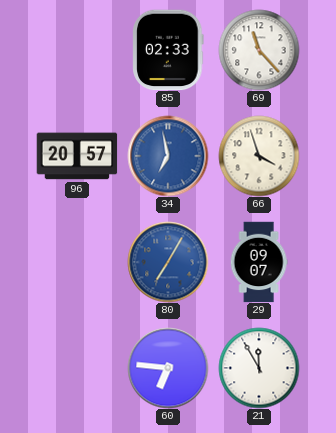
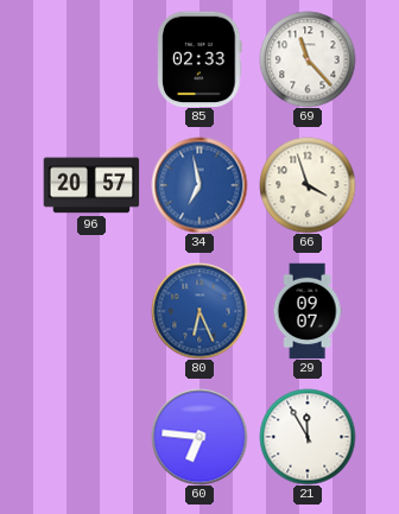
80: 7:05 -> 6:26 (199, 311)
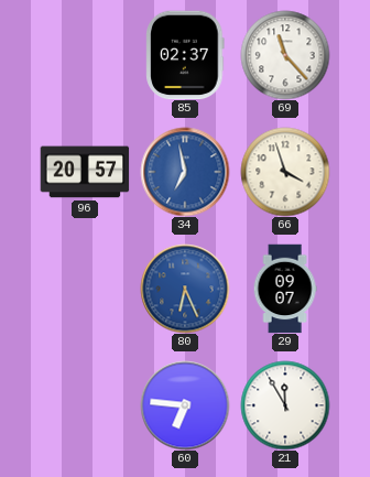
85: 02:33 -> 02:37 (185, 55)
